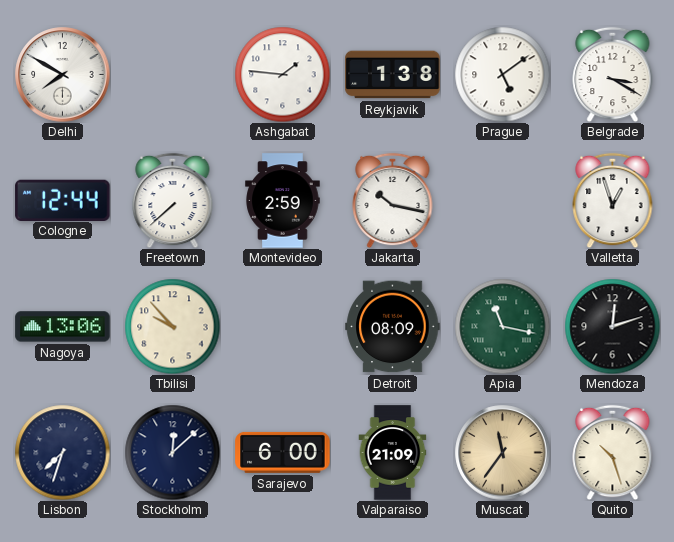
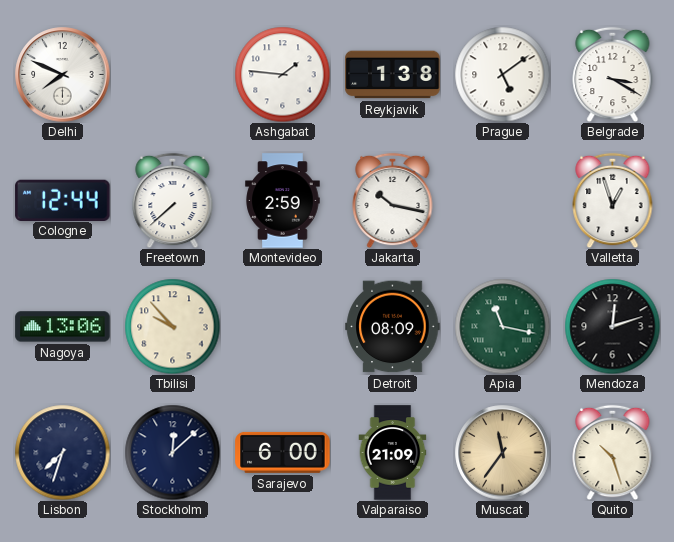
Delhi: 7:50 -> 7:49 (63, 75)
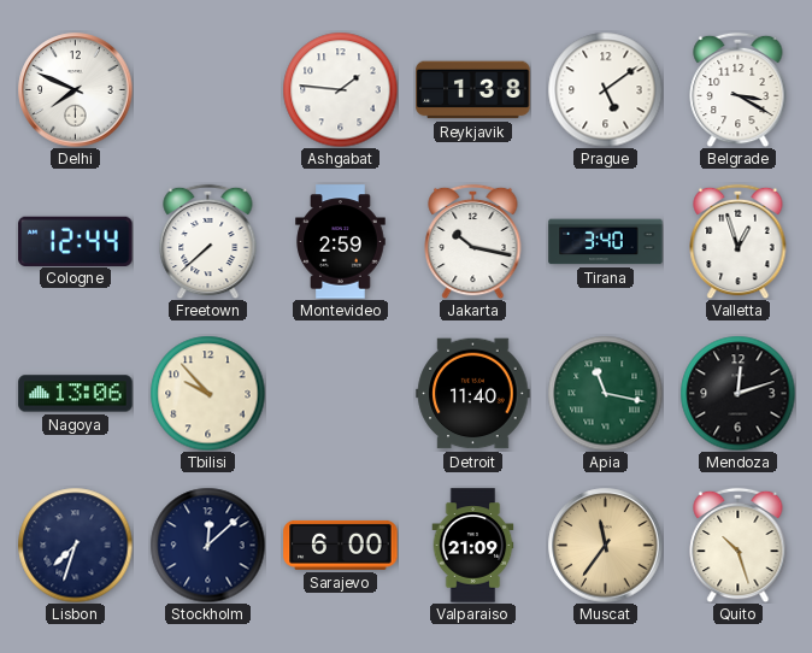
Tirana: none -> 3:40 (606, 242)
Detroit: 08:09 -> 11:40 (473, 394)
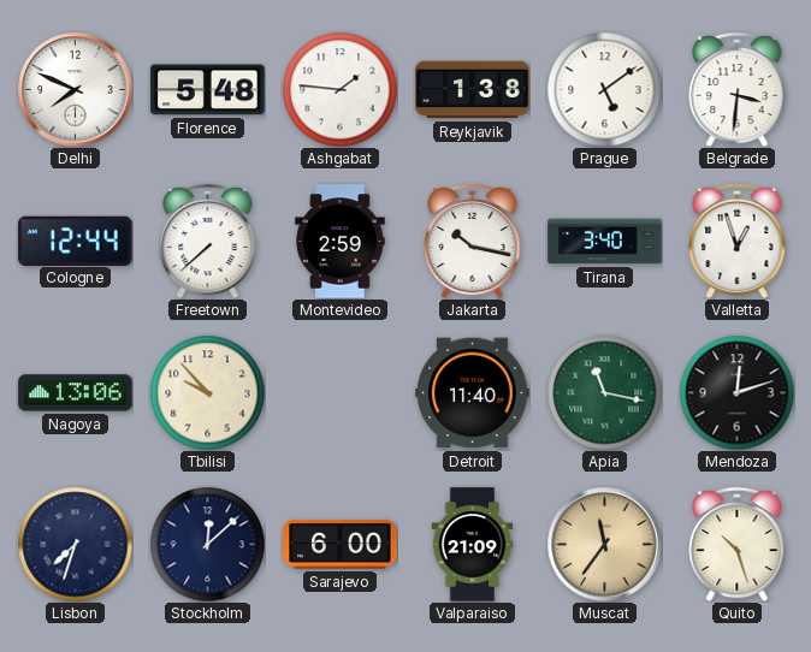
Florence: none -> 5:48 (208, 90)
Belgrade: 3:20 -> 3:31 (738, 89)
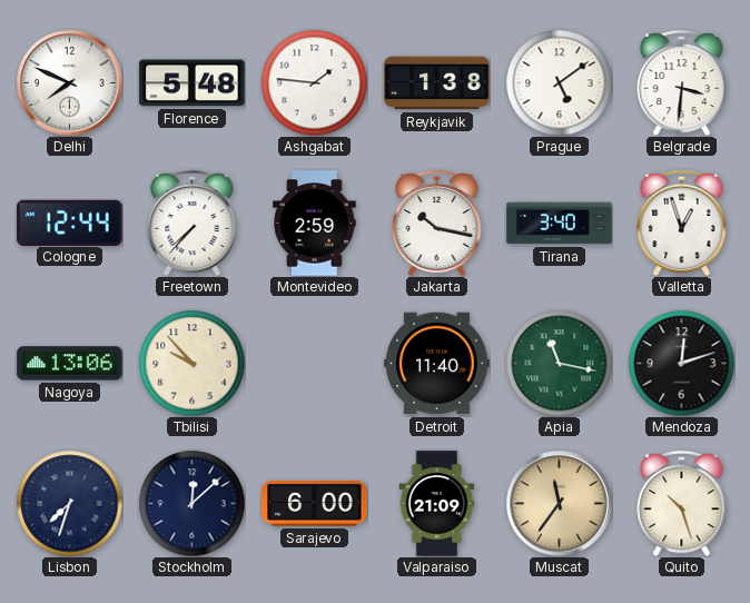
Freetown: 7:38 -> 7:37 (193, 223)
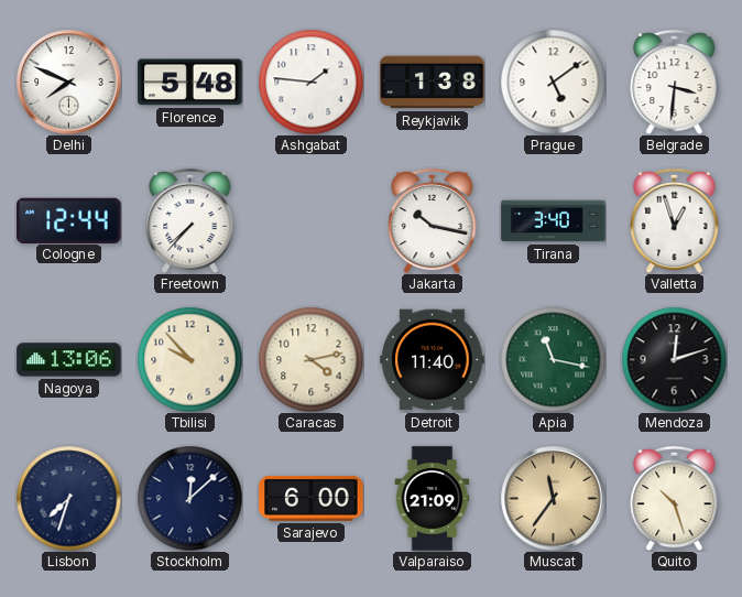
Montevideo: 2:59 -> none (315, 224)
Caracas: none -> 4:13 (310, 359)
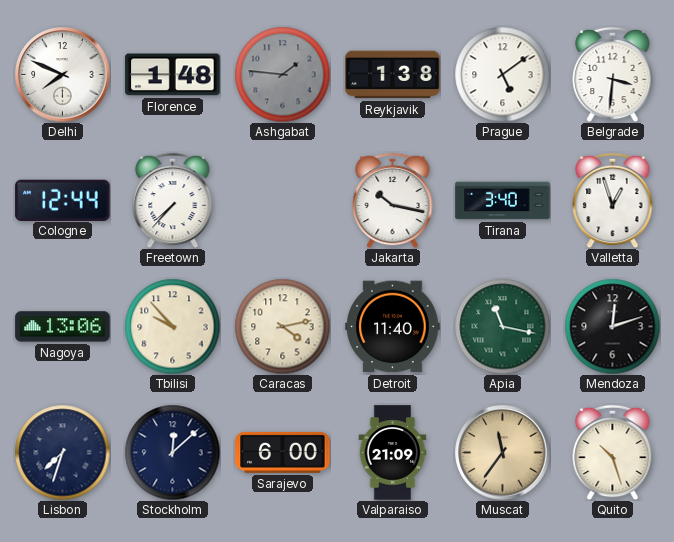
Florence: 5:48 -> 1:48 (173, 75)
Ashgabat dial: white -> grey (282, 74)
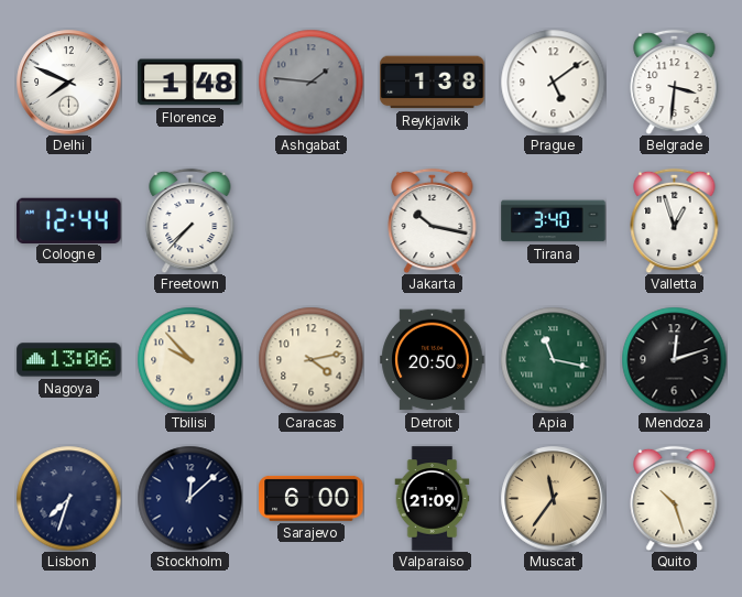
Detroit: 11:40 -> 20:50 (433, 360)
